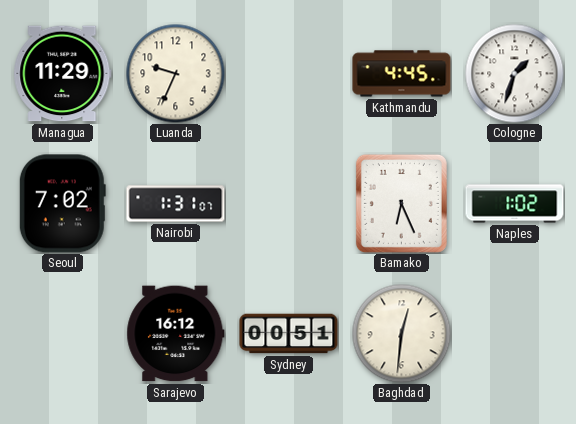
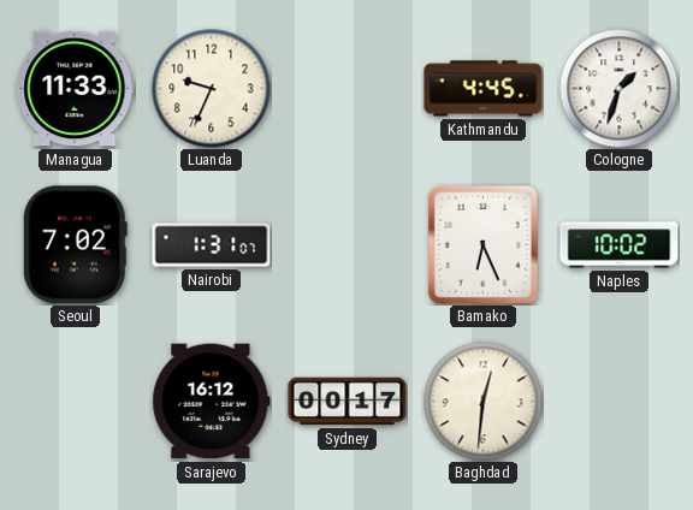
Managua: 11:29 -> 11:33 (76, 89)
Naples: 1:02 -> 10:02 (620, 245)
Sydney: 00:51 -> 00:17 (348, 402)
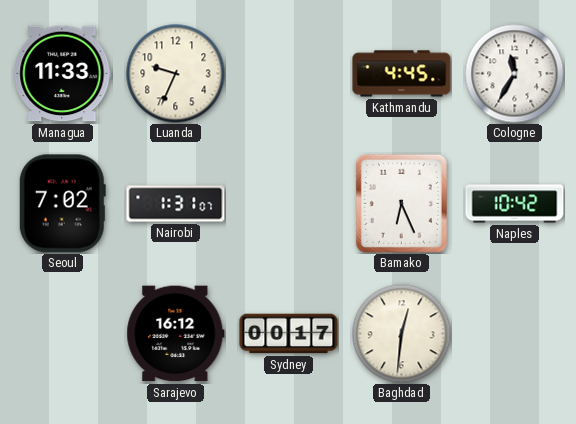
Cologne: 1:33 -> 11:35 (515, 74)
Naples: 10:02 -> 10:42 (515, 204)
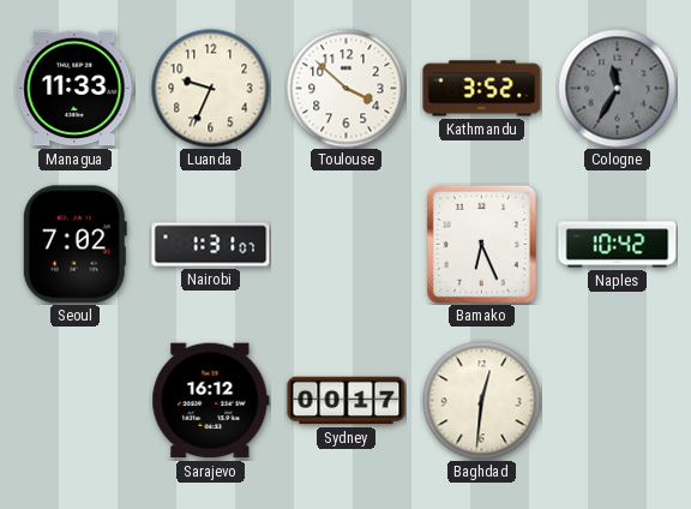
Toulouse: none -> 3:52 (347, 89)
Kathmandu: 4:45 -> 3:52 (482, 89)
Cologne dial: white -> grey (618, 89)
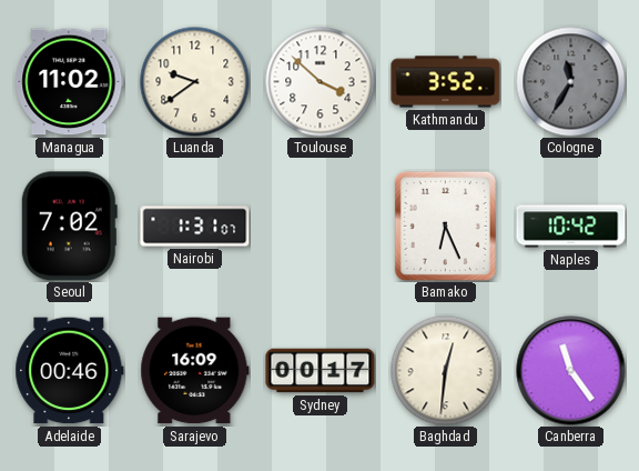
Managua: 11:33 -> 11:02 (70, 82)
Luanda: 9:34 -> 9:39 (195, 82)
Adelaide: none -> 00:46 (70, 371)
Sarajevo: 16:12 -> 16:09 (195, 371)
Canberra: none -> 11:24 (571, 371)
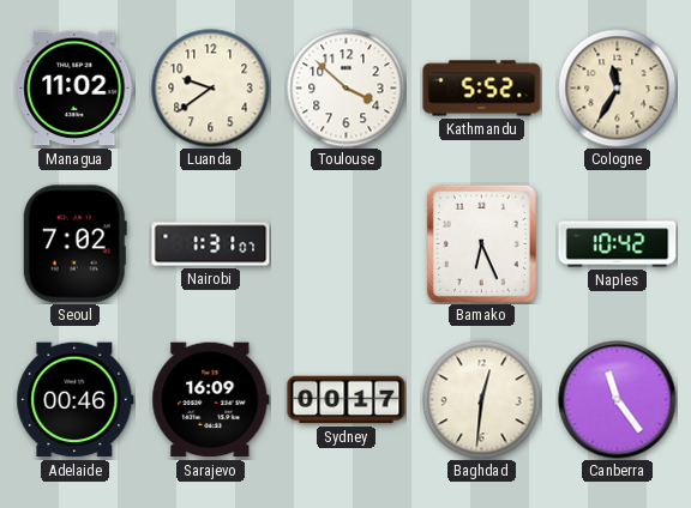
Kathmandu: 3:52 -> 5:52 (482, 89)
Cologne dial: grey -> cream (618, 89)
